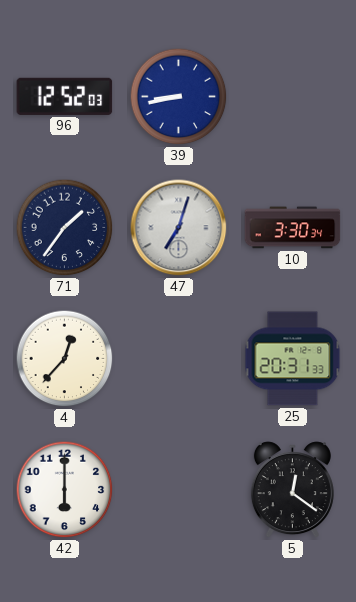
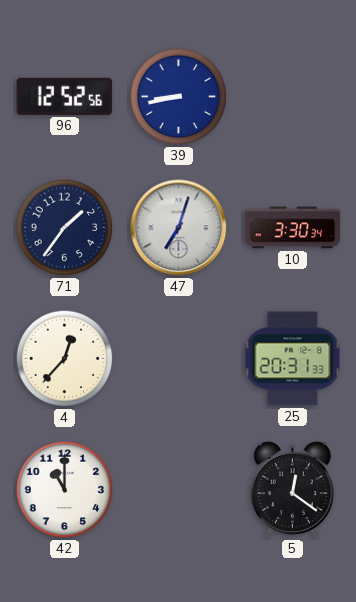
96: 12:52:03 -> 12:52:56 (65, 96)
42: 6:00 -> 11:00 (65, 490)
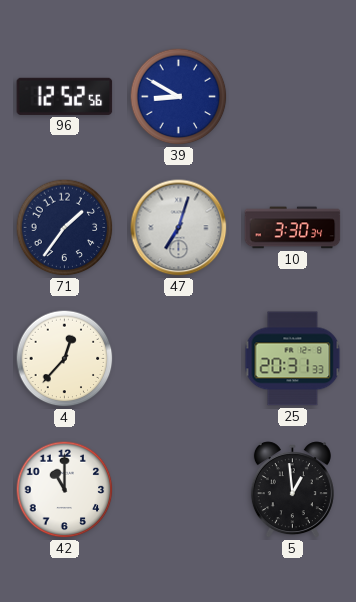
39: 8:43 -> 8:50 (179, 97)
5: 12:21 -> 12:59 (292, 490)
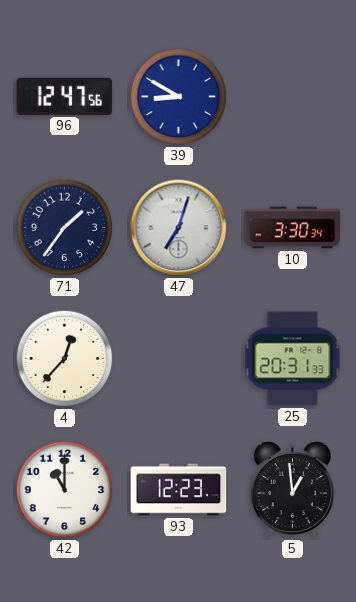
96: 12:52 -> 12:47 (65, 96)
93: none -> 12:23 (179, 490)
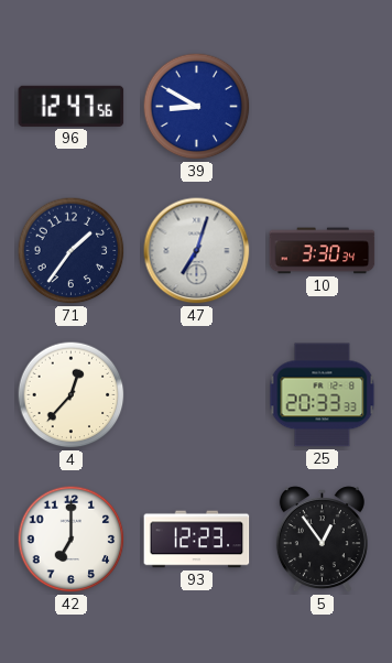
25: 20:31 -> 20:33 (323, 395)
42: 11:00 -> 7:00 (72, 540)
5: 12:59 -> 12:54 (322, 540)
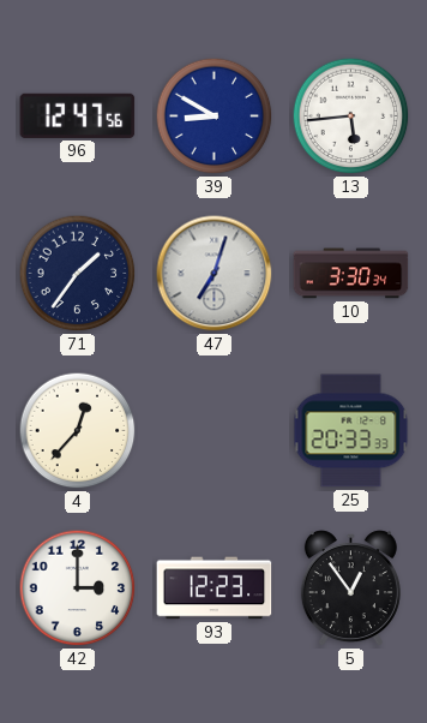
13: none -> 5:44 (351, 116)
42: 7:00 -> 3:00 (78, 588)
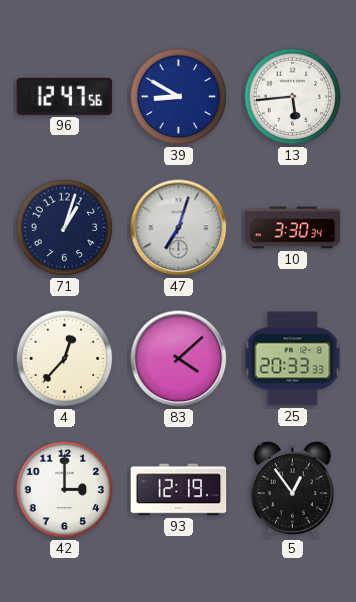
71: 1:36 -> 1:03 (65, 228)
83: none -> 4:08 (179, 359)
93: 12:23 -> 12:19 (179, 490)
